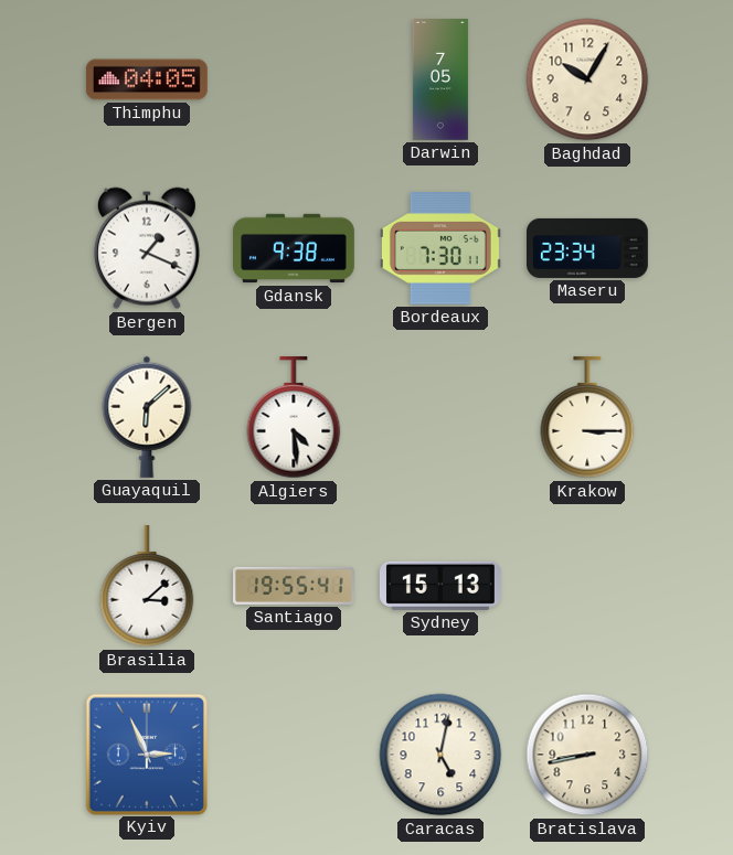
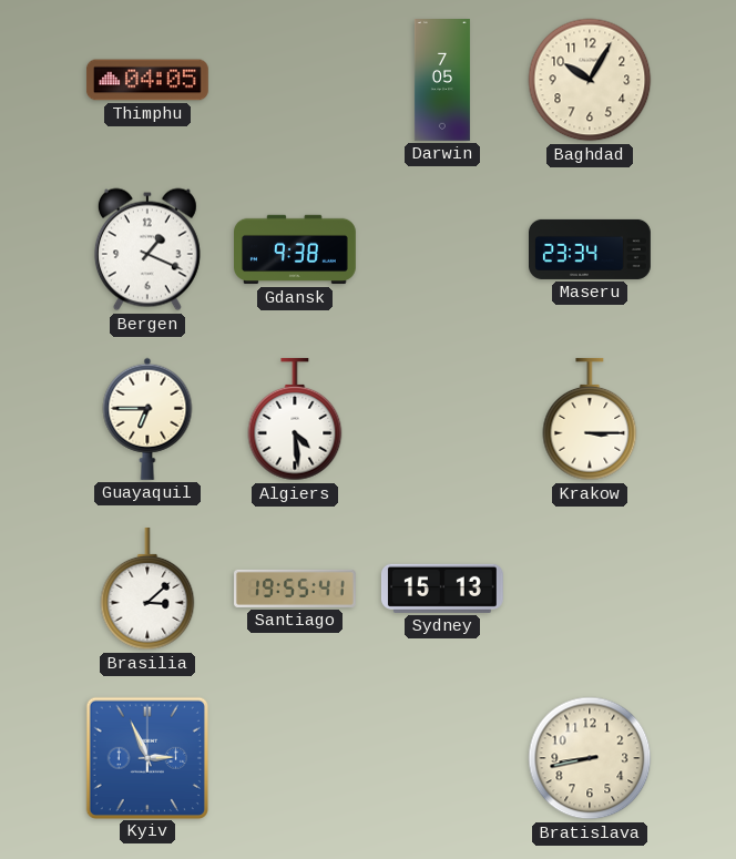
Bordeaux: 7:30 -> none (440, 249)
Guayaquil: 6:08 -> 6:45 (147, 419)
Caracas: 5:02 -> none (440, 755)
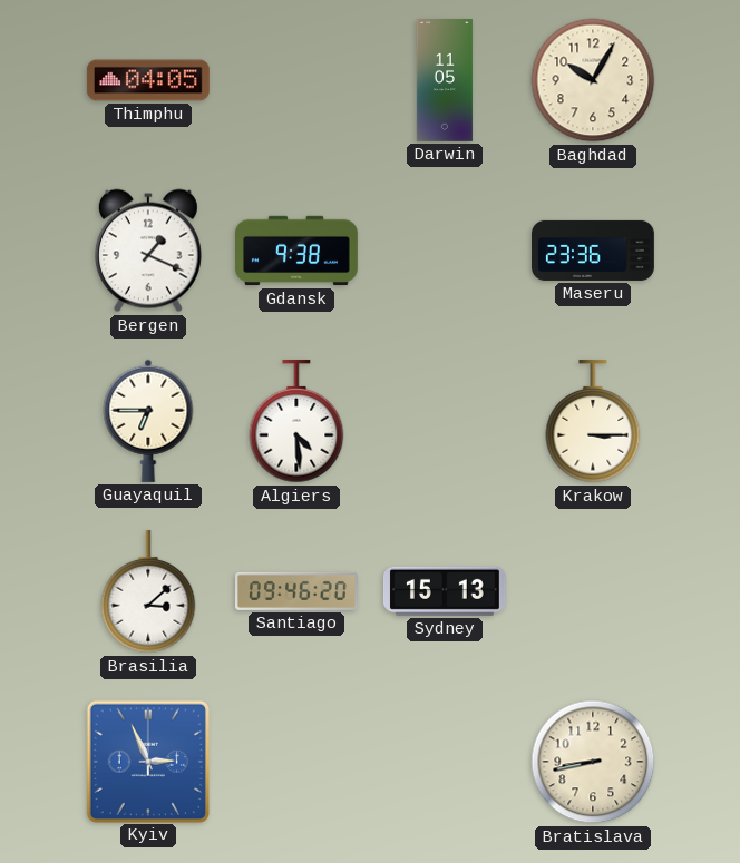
Darwin: 7:05 -> 11:05 (445, 81)
Maseru: 23:34 -> 23:36 (594, 251)
Santiago: 19:55 -> 09:46 (298, 591)
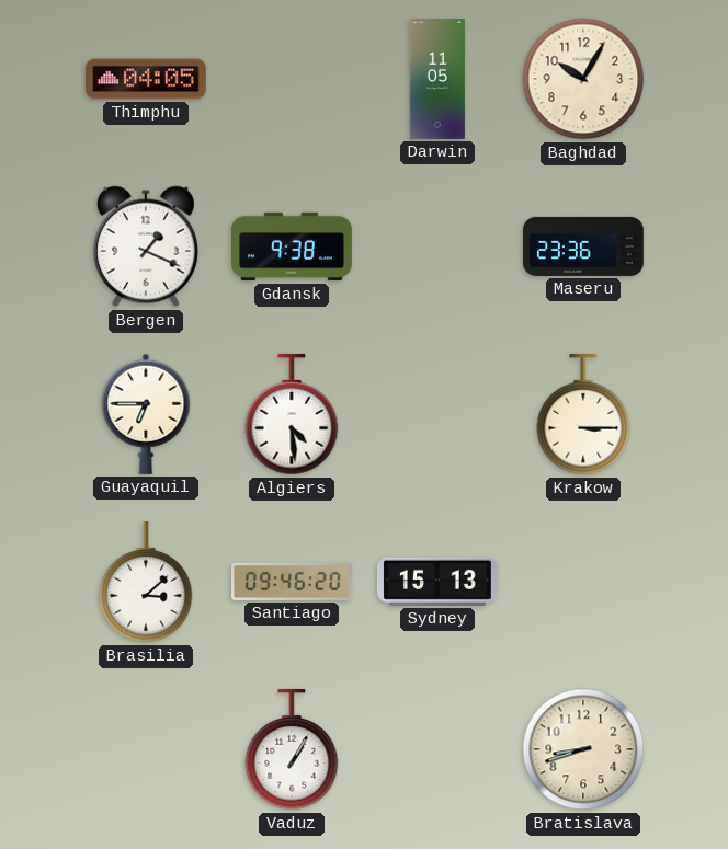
Kyiv: 2:56 -> none (147, 761)
Vaduz: none -> 1:05 (292, 749)
Bratislava: 8:43 -> 8:42 (583, 749)
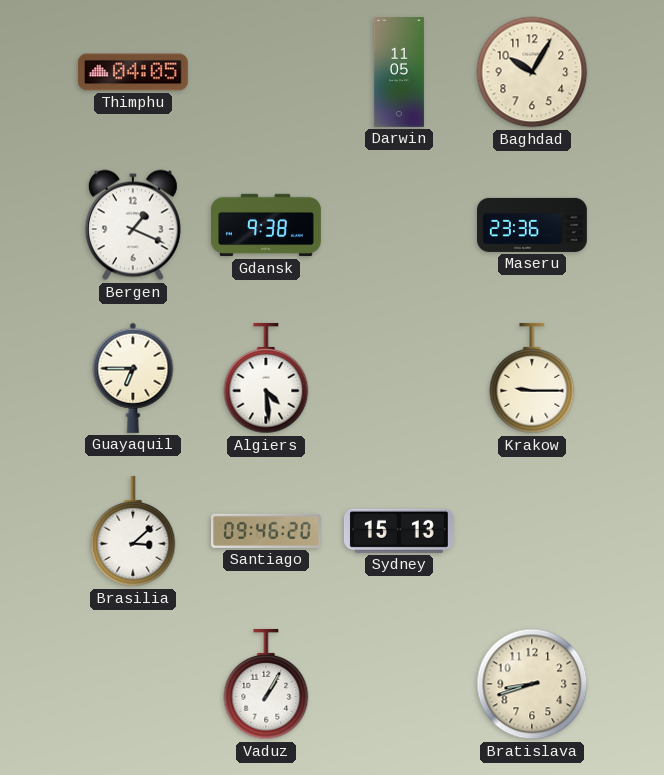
Krakow: 3:15 -> 9:15 (532, 378)
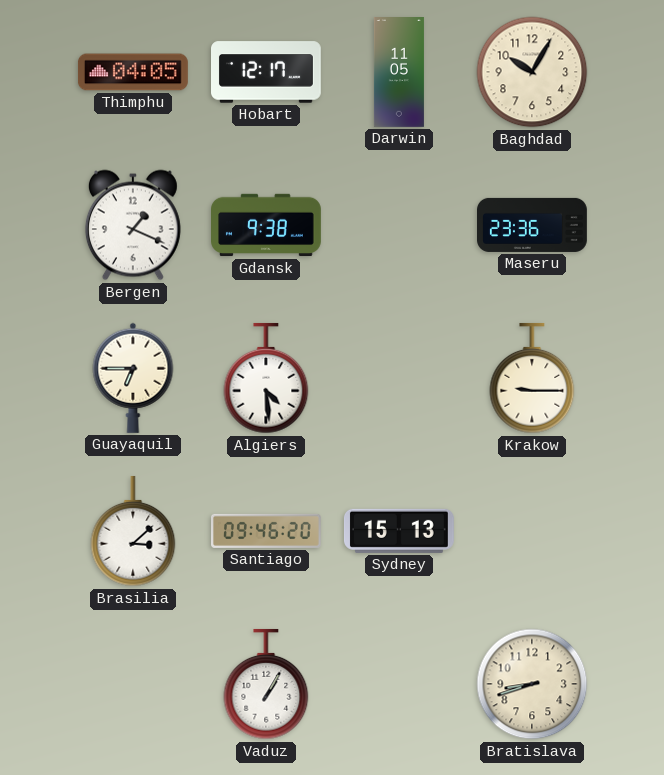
Hobart: none -> 12:17 (267, 72)
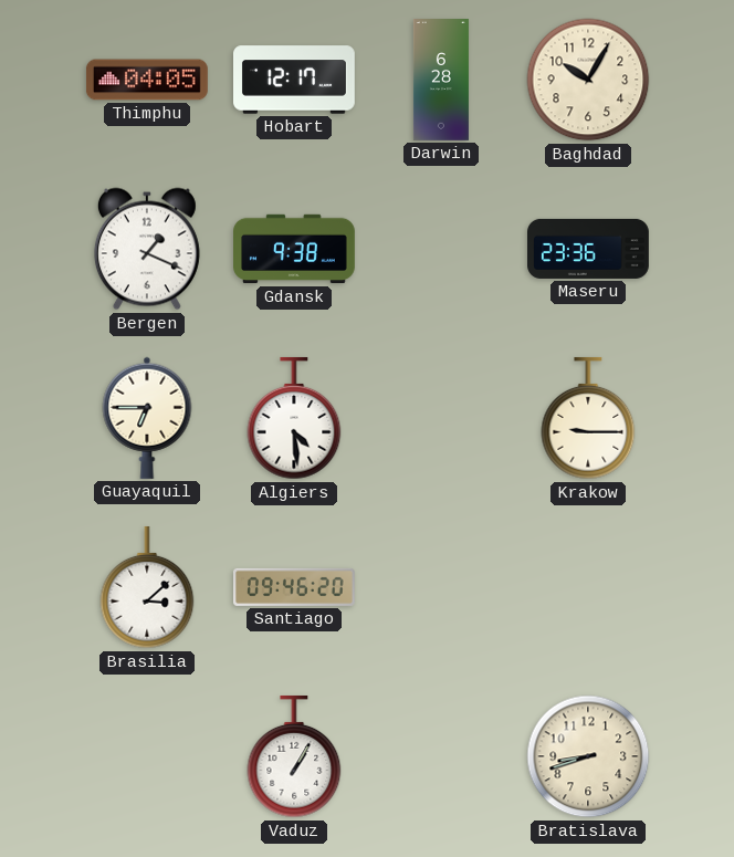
Darwin: 11:05 -> 6:28 (441, 81)
Sydney: 15:13 -> none (399, 531)
